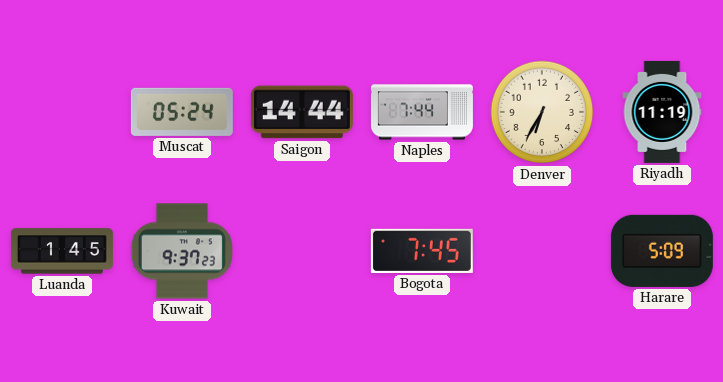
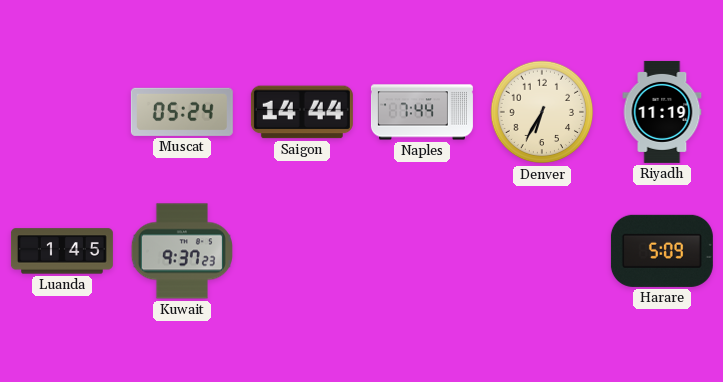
Bogota: 7:45 -> none (422, 251)
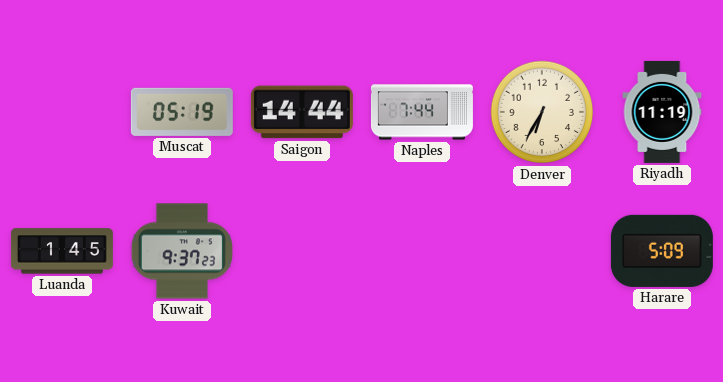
Muscat: 05:24 -> 05:19 (182, 112)
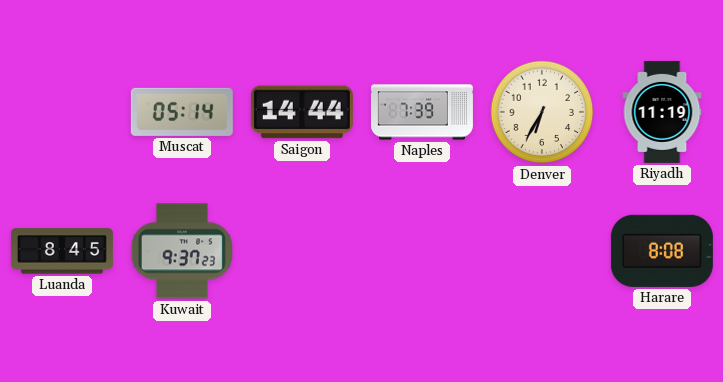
Muscat: 05:19 -> 05:14 (182, 112)
Naples: 7:44 -> 7:39 (422, 112)
Luanda: 1:45 -> 8:45 (62, 251)
Harare: 5:09 -> 8:08 (662, 251)
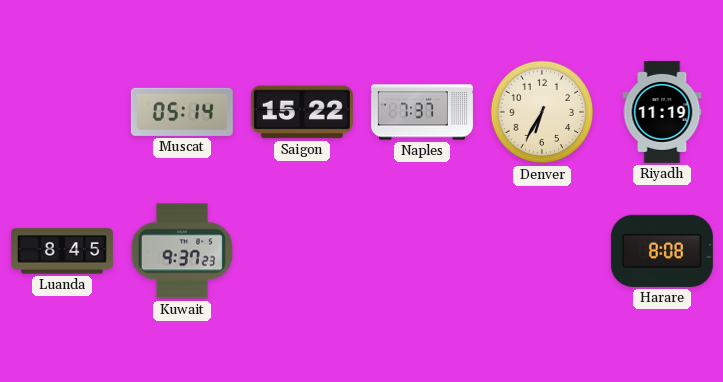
Saigon: 14:44 -> 15:22 (302, 112)
Naples: 7:39 -> 7:37 (422, 112)
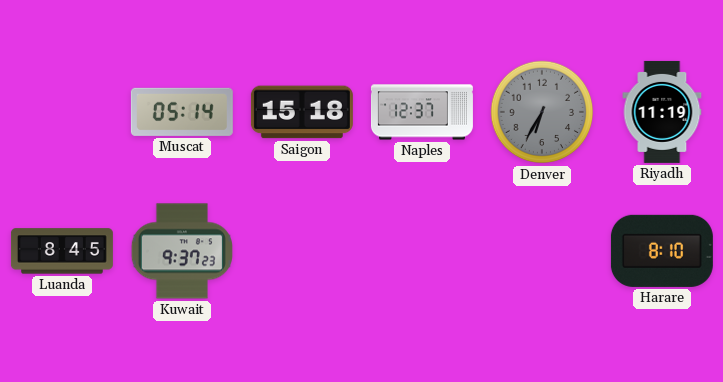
Saigon: 15:22 -> 15:18 (302, 112)
Naples: 7:37 -> 12:37 (422, 112)
Denver dial: cream -> grey (542, 112)
Harare: 8:08 -> 8:10 (662, 251)
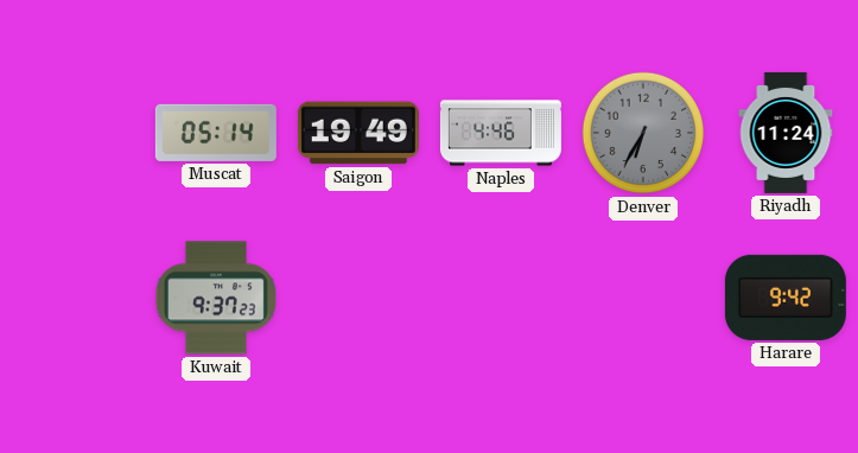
Saigon: 15:18 -> 19:49 (358, 133)
Naples: 12:37 -> 4:46 (501, 133)
Riyadh: 11:19 -> 11:24 (786, 133)
Luanda: 8:45 -> none (62, 251)
Harare: 8:10 -> 9:42 (786, 298)
